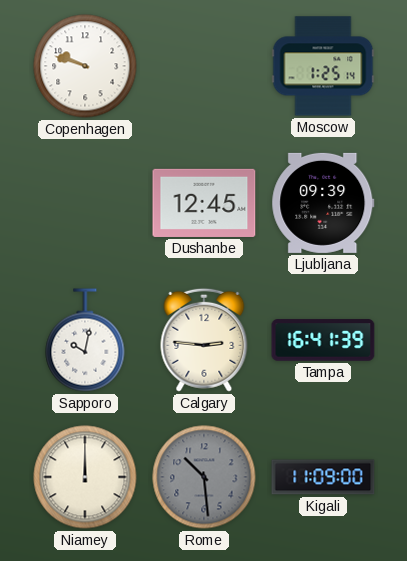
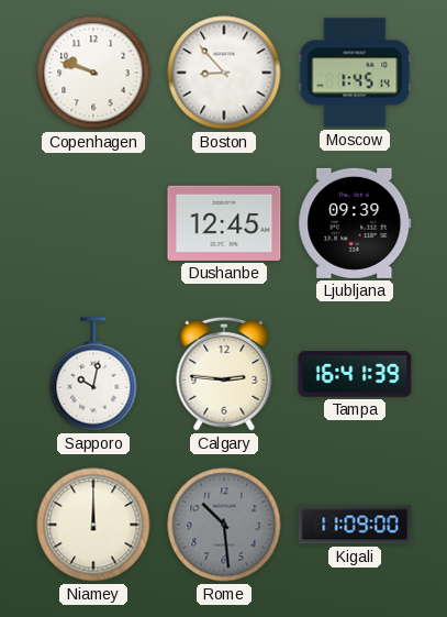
Boston: none -> 8:53 (224, 73)
Moscow: 1:25 -> 1:45 (355, 73)
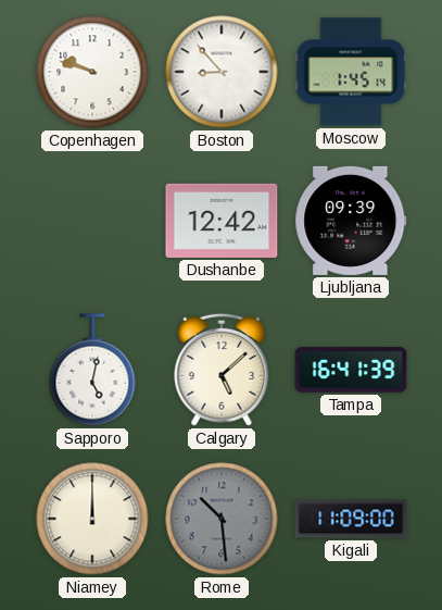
Dushanbe: 12:45 -> 12:42 (222, 221)
Sapporo: 10:02 -> 5:02 (92, 370)
Calgary: 2:46 -> 5:08 (222, 370)
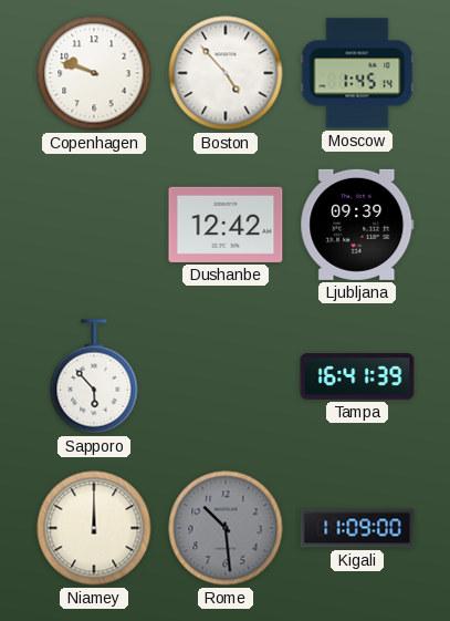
Boston: 8:53 -> 4:53 (226, 73)
Sapporo: 5:02 -> 5:53 (94, 376)
Calgary: 5:08 -> none (222, 370)
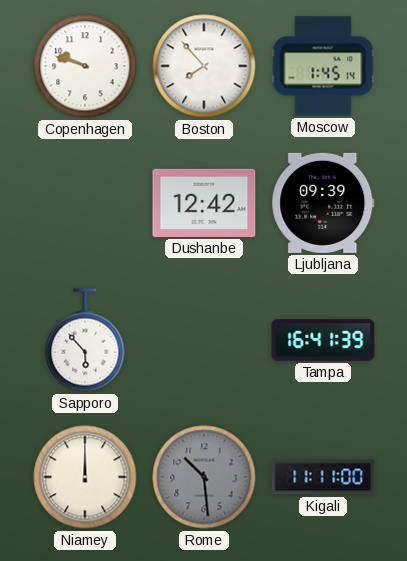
Boston: 4:53 -> 7:53 (204, 66)
Kigali: 11:09 -> 11:11 (323, 477)
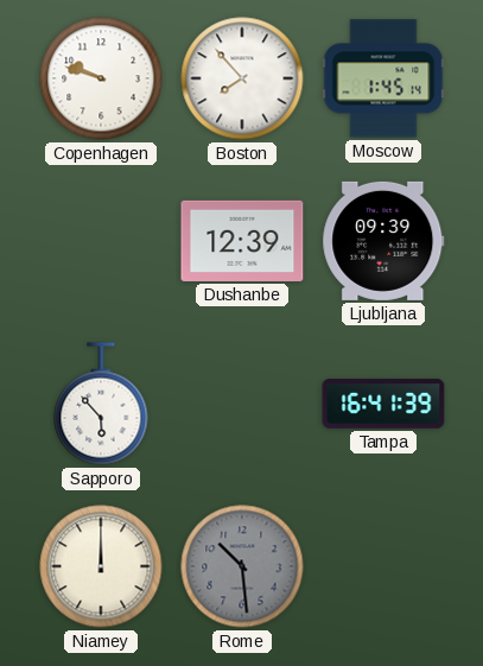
Dushanbe: 12:42 -> 12:39 (242, 241)
Kigali: 11:11 -> none (323, 477)
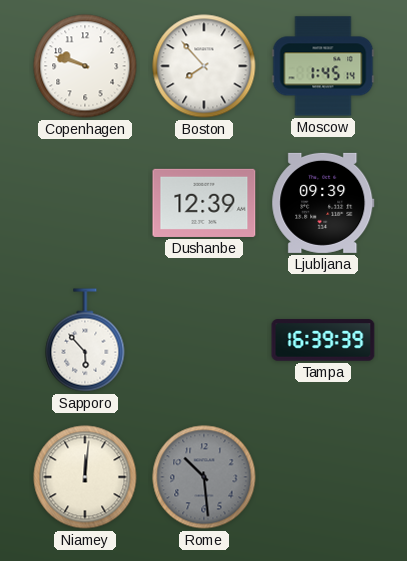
Tampa: 16:41 -> 16:39 (323, 340)
Niamey: 12:00 -> 12:01 (85, 477)
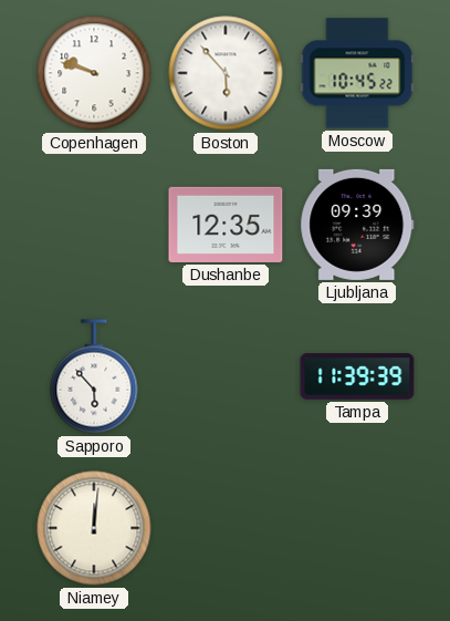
Boston: 7:53 -> 5:53 (226, 73)
Moscow: 1:45 -> 10:45 (357, 73)
Dushanbe: 12:39 -> 12:35 (226, 225)
Tampa: 16:39 -> 11:39 (357, 376)
Rome: 10:29 -> none (204, 477)
